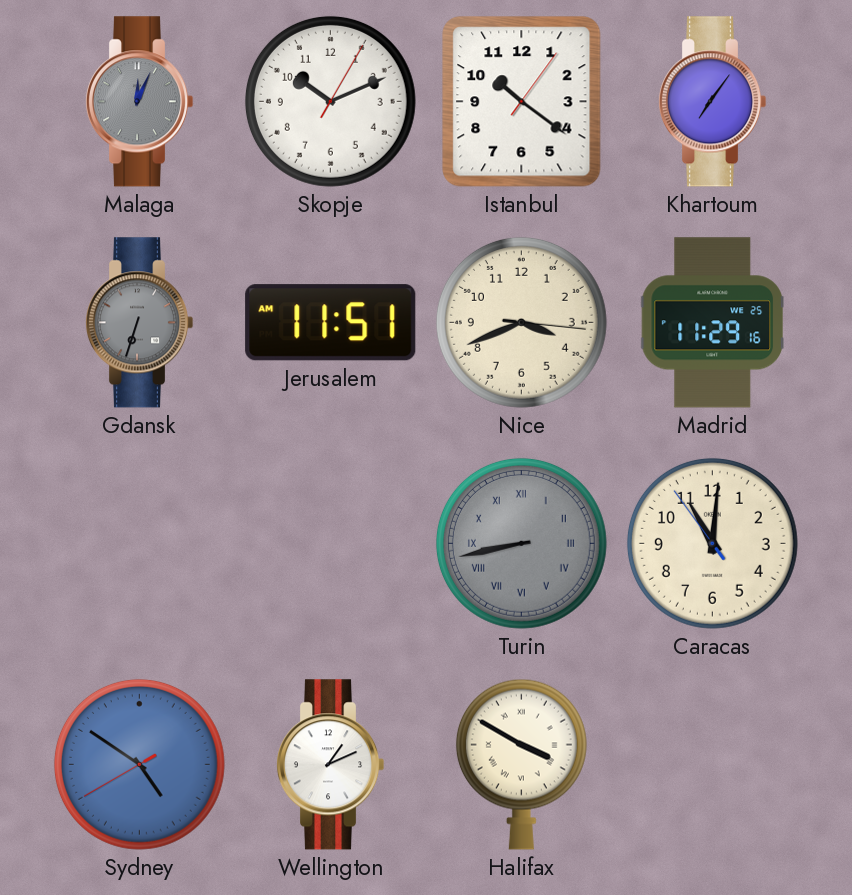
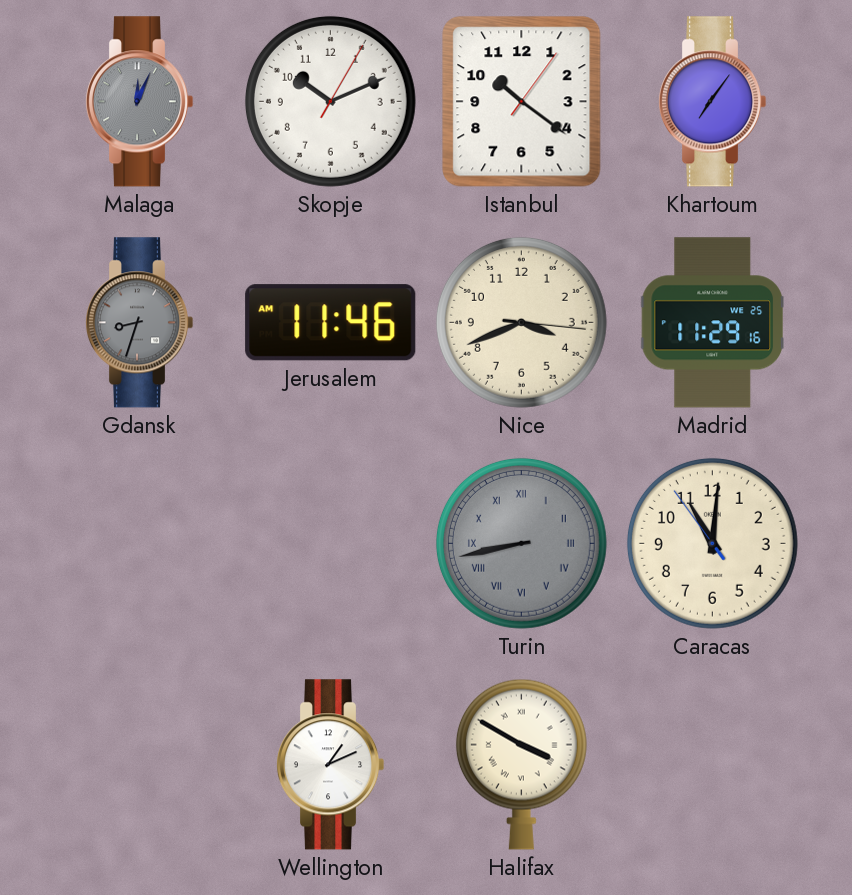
Gdansk: 6:33 -> 8:33 (139, 323)
Jerusalem: 11:51 -> 11:46 (331, 323)
Sydney: 4:50 -> none (139, 764)
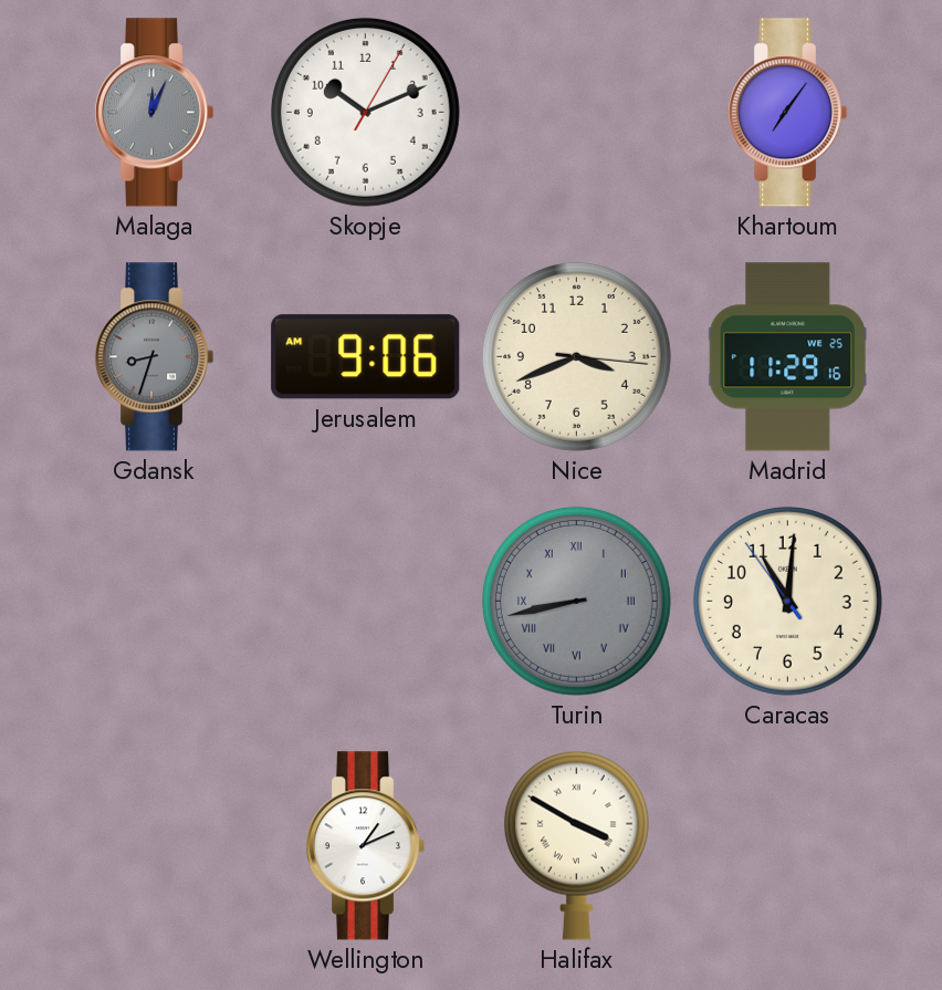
Istanbul: 10:21 -> none (522, 102)
Jerusalem: 11:46 -> 9:06 (366, 357)
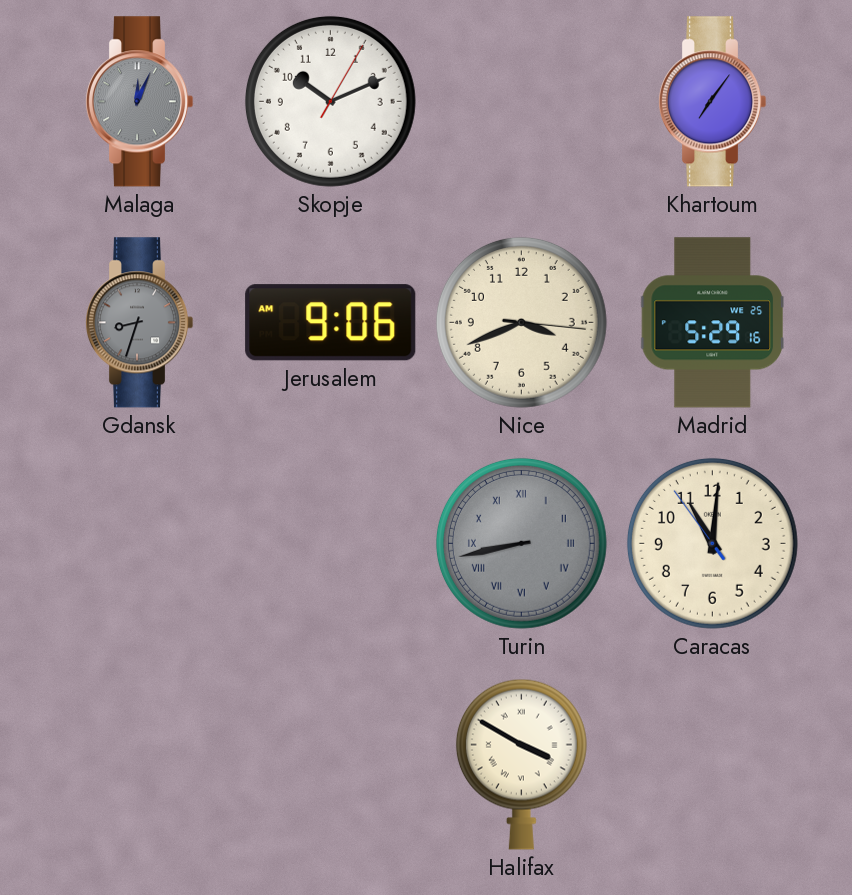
Madrid: 11:29 -> 5:29 (712, 323)
Wellington: 1:11 -> none (365, 846)
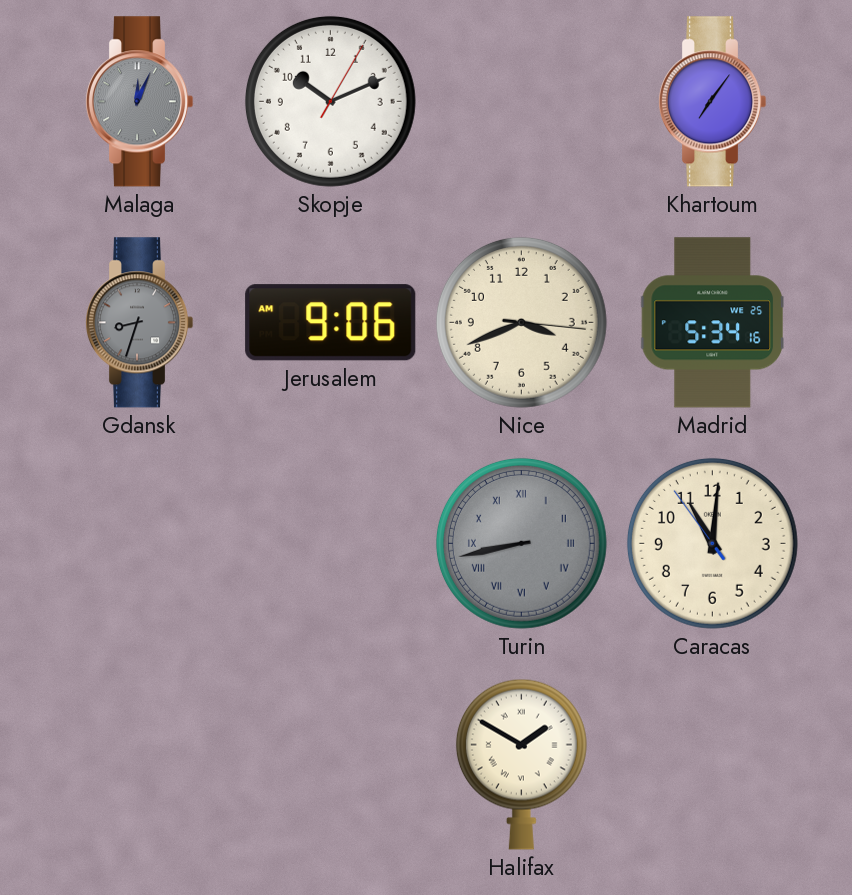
Madrid: 5:29 -> 5:34 (712, 323)
Halifax: 3:50 -> 1:50 (521, 764)
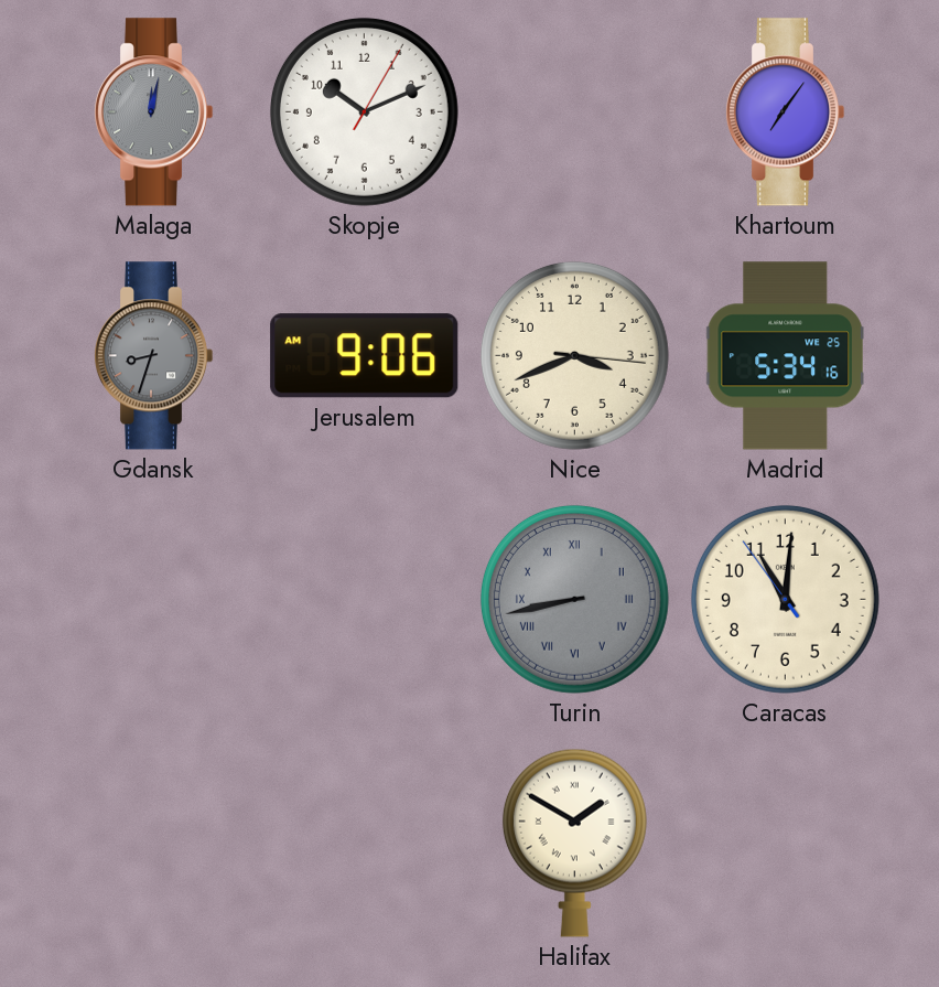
Malaga: 12:04 -> 12:02 (153, 112)
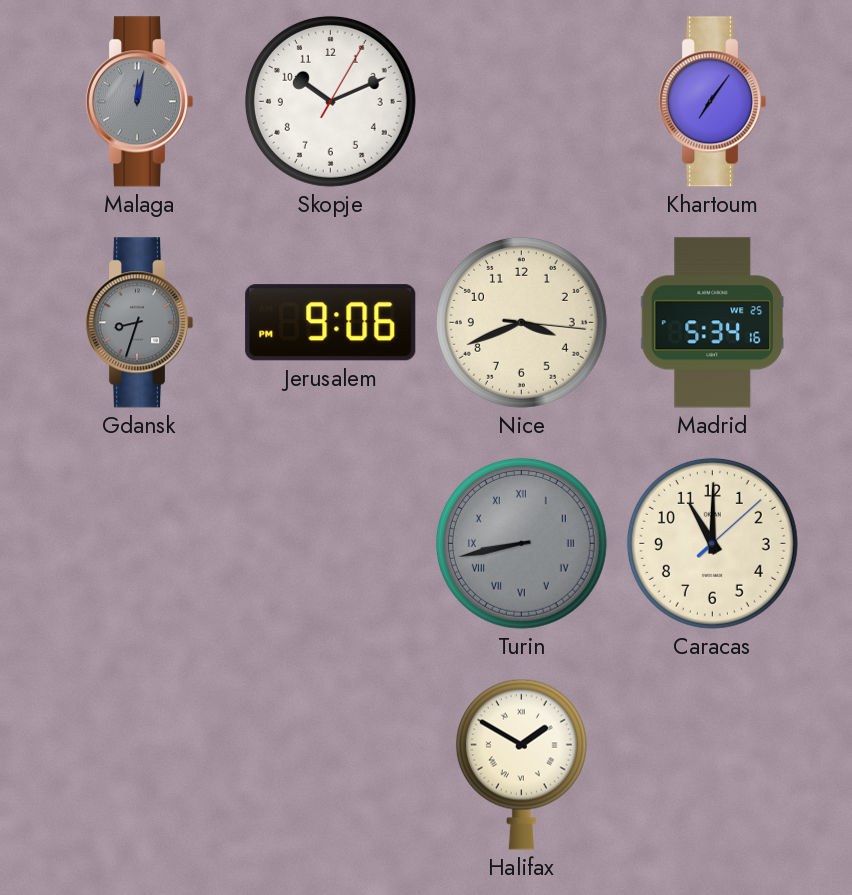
Jerusalem: 9:06 AM -> 9:06 PM (331, 323)
Caracas: 11:00:54 -> 11:00:08 (712, 543)
